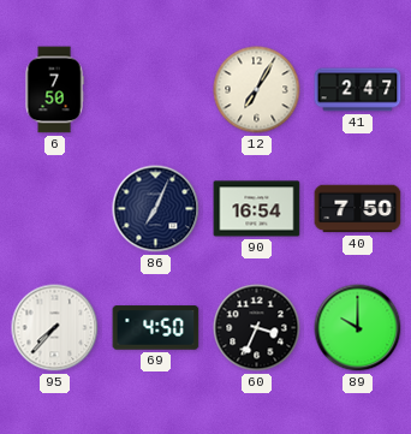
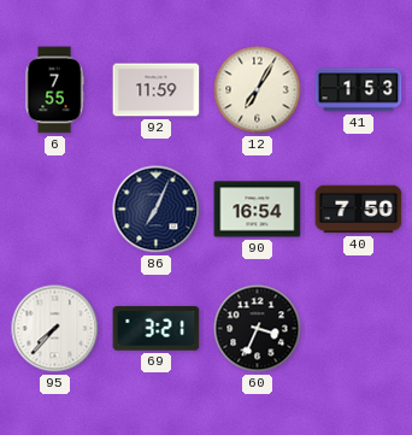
6: 7:50 -> 7:55 (54, 90)
92: none -> 11:59 (157, 90)
41: 2:47 -> 1:53 (359, 90)
69: 4:50 -> 3:21 (157, 329)
89: 10:00 -> none (358, 328)
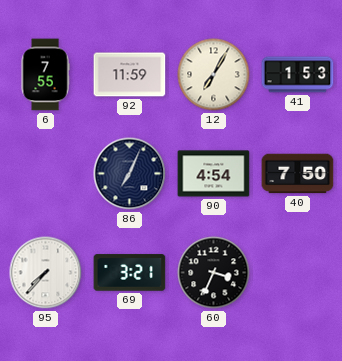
90: 16:54 -> 4:54 (214, 174)
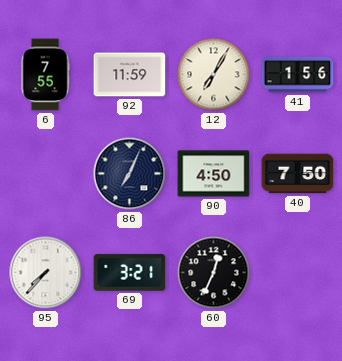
41: 1:53 -> 1:56 (298, 75)
90: 4:54 -> 4:50 (214, 174)
60: 3:34 -> 12:34 (214, 273)
